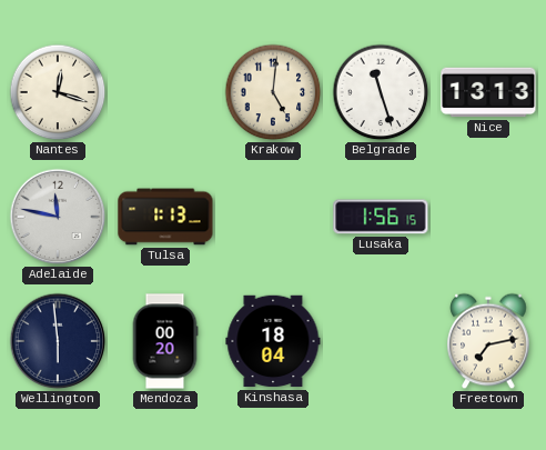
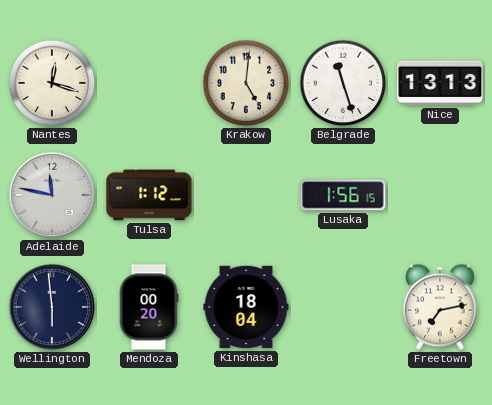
Tulsa: 1:13 -> 1:12 (149, 195)
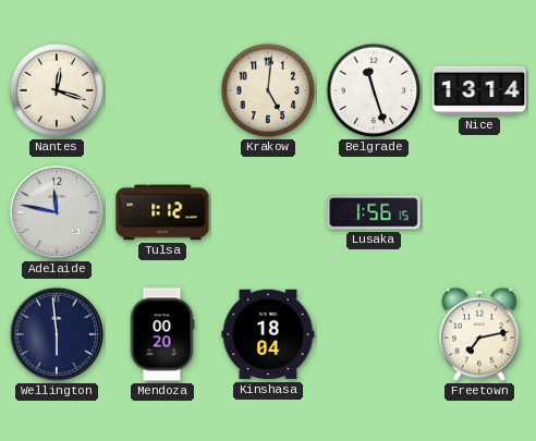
Nice: 13:13 -> 13:14 (479, 90)
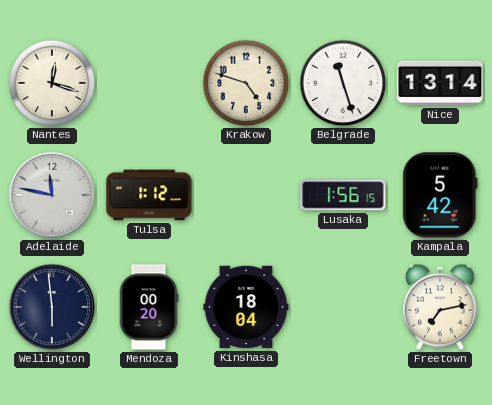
Krakow: 5:01 -> 4:48 (246, 83)
Kampala: none -> 5:42 (440, 195)
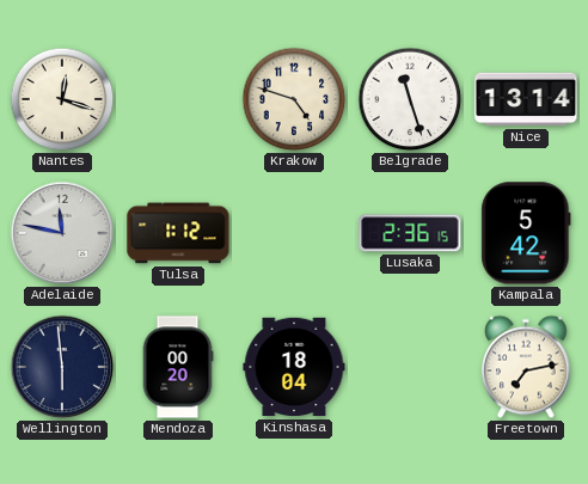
Lusaka: 1:56 -> 2:36 (410, 233)
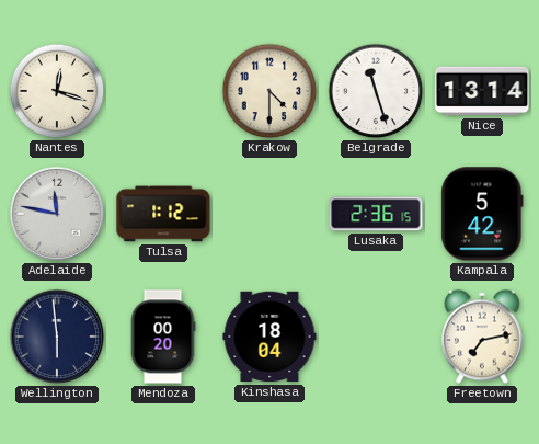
Krakow: 4:48 -> 4:30 (269, 91)
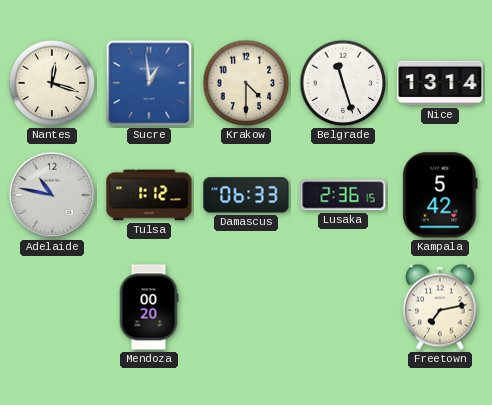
Sucre: none -> 12:59 (149, 83)
Adelaide: 11:47 -> 10:47 (52, 195)
Damascus: none -> 06:33 (246, 195)
Wellington: 5:59 -> none (57, 337)
Kinshasa: 18:04 -> none (269, 337)
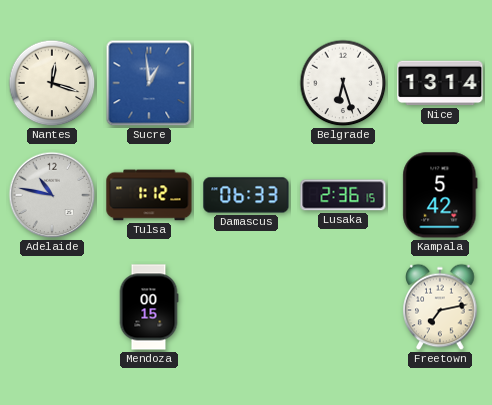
Krakow: 4:30 -> none (246, 83)
Belgrade: 11:27 -> 6:27 (343, 83)
Mendoza: 00:20 -> 00:15 (149, 307)
